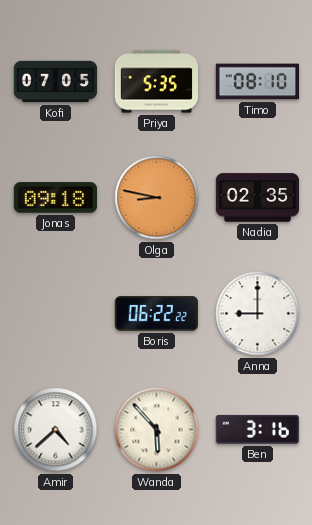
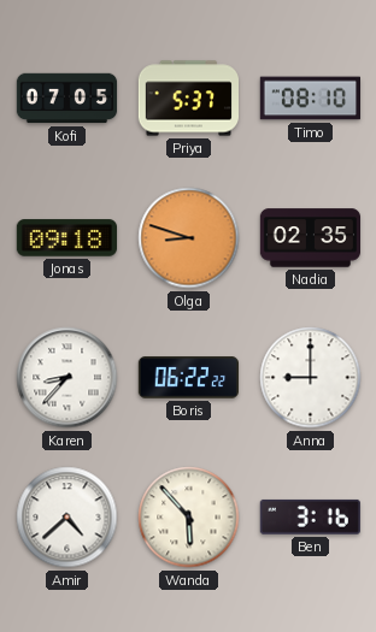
Priya: 5:35 -> 5:37 (188, 99)
Olga: 8:47 -> 8:48 (189, 238)
Karen: none -> 8:37 (67, 378)
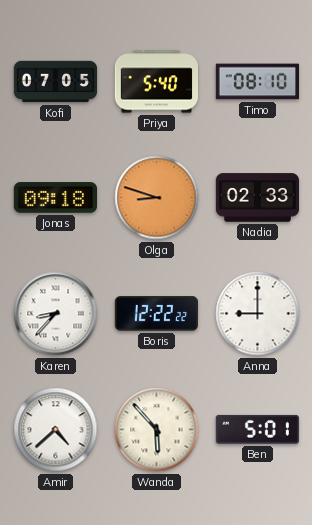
Priya: 5:37 -> 5:40 (156, 82)
Nadia: 02:35 -> 02:33 (257, 198)
Boris: 06:22 -> 12:22 (156, 314)
Ben: 3:16 -> 5:01 (257, 429)
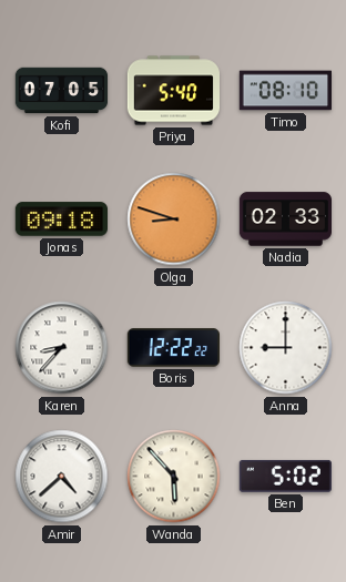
Ben: 5:01 -> 5:02 (285, 476)
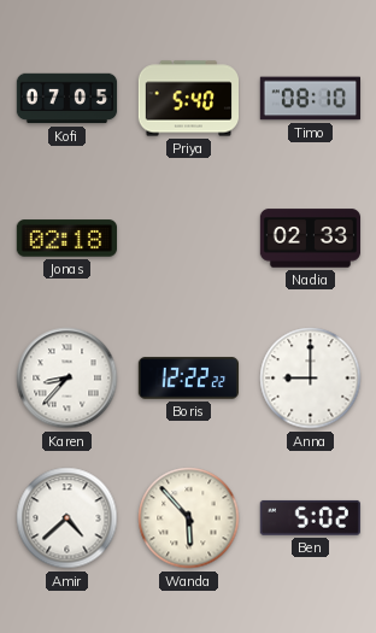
Jonas: 09:18 -> 02:18 (66, 239)
Olga: 8:48 -> none (174, 219)
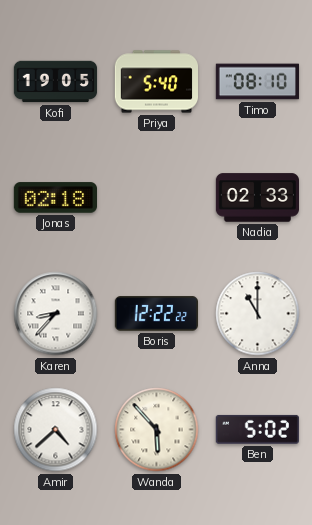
Kofi: 07:05 -> 19:05 (56, 82)
Anna: 9:00 -> 11:00 (258, 314)
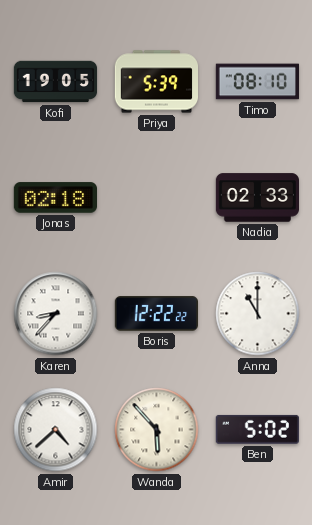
Priya: 5:40 -> 5:39 (156, 82)
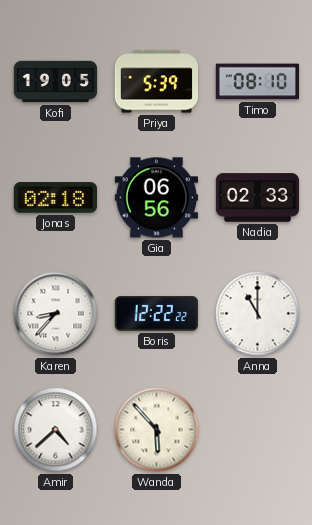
Gia: none -> 06:56 (156, 198)
Ben: 5:02 -> none (257, 429)
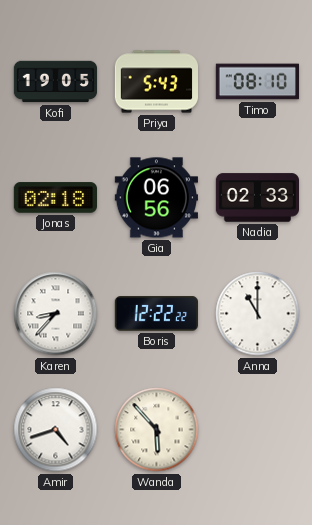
Priya: 5:39 -> 5:43 (156, 82)
Amir: 4:38 -> 4:42 (56, 430)
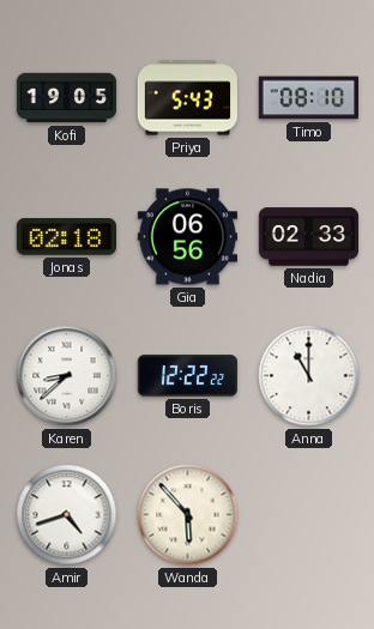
Karen: 8:37 -> 8:38 (67, 376)
